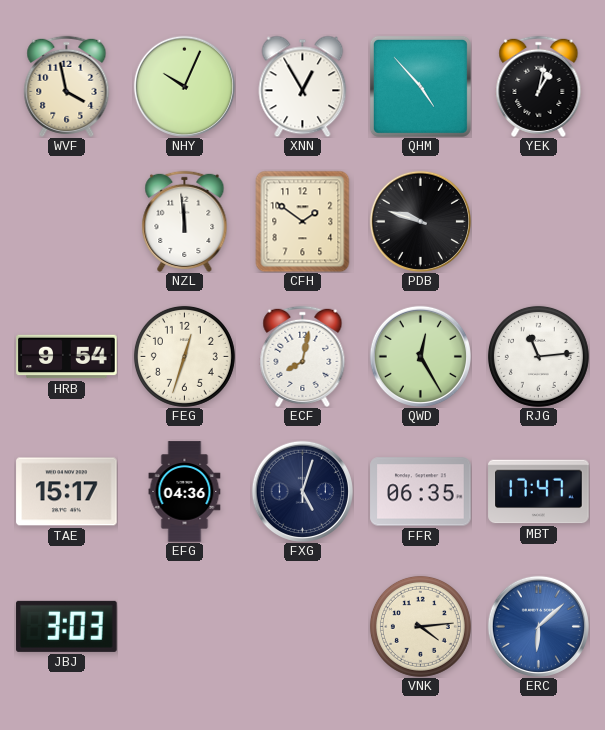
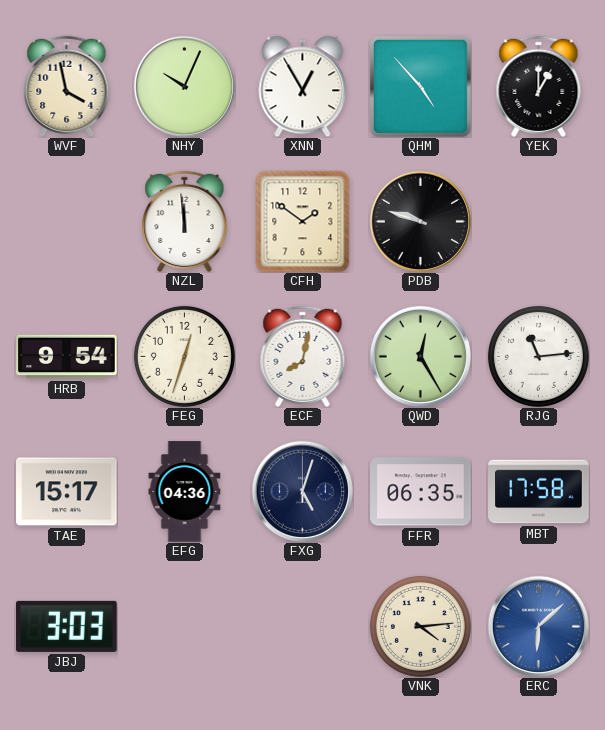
YEK: 1:02 -> 1:00 (539, 86)
MBT: 17:47 -> 17:58 (539, 492)
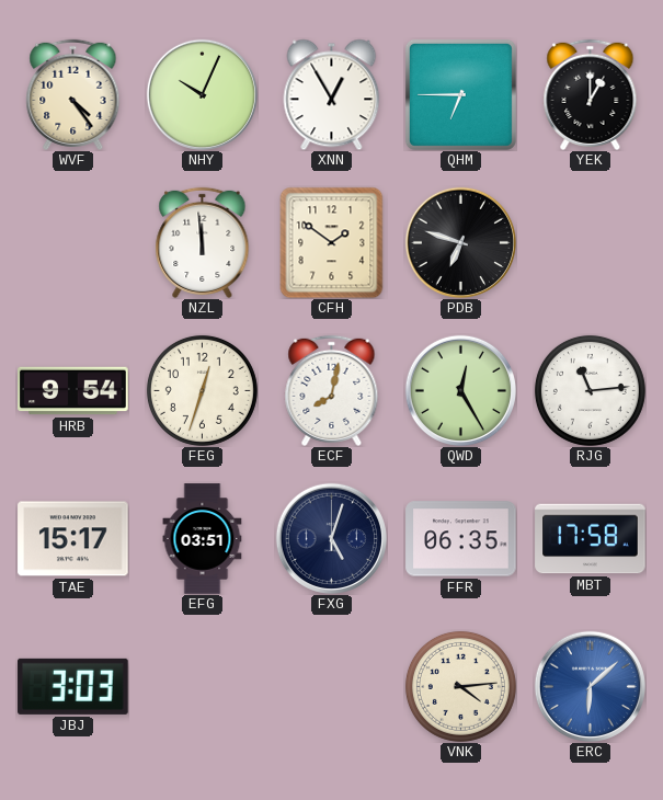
WVF: 3:58 -> 4:24 (73, 94)
QHM: 4:53 -> 6:45 (460, 94)
PDB: 9:48 -> 6:48 (460, 242)
EFG: 04:36 -> 03:51 (203, 539)
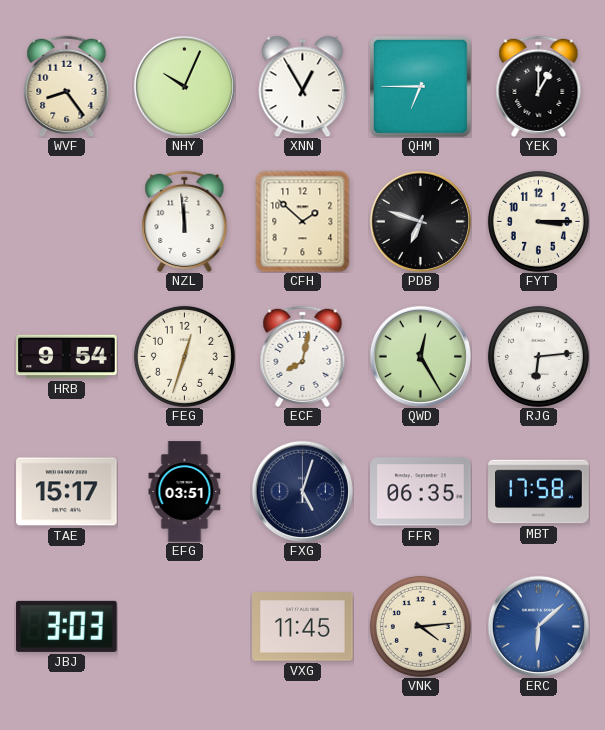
WVF: 4:24 -> 8:24 (67, 86)
CFH: 1:51 -> 1:52 (303, 221)
FYT: none -> 3:15 (538, 221)
RJG: 11:14 -> 6:14 (538, 356)
VXG: none -> 11:45 (303, 627)
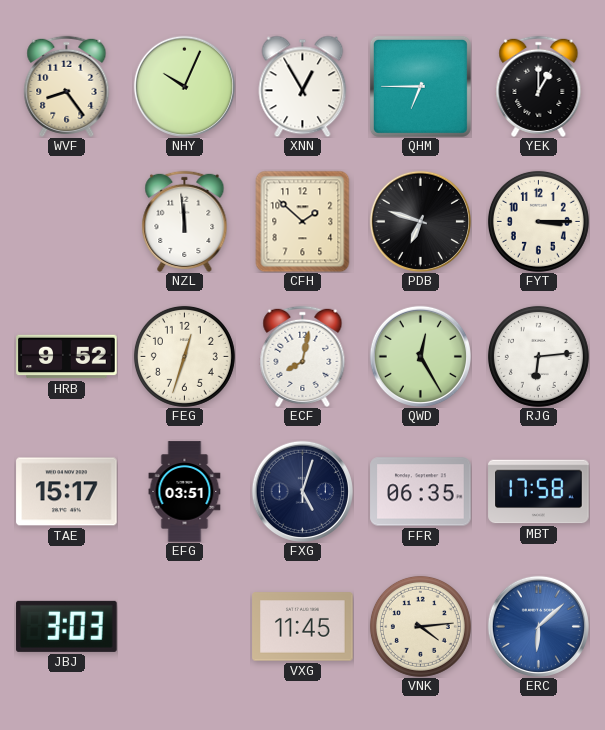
HRB: 9:54 -> 9:52 (67, 357)
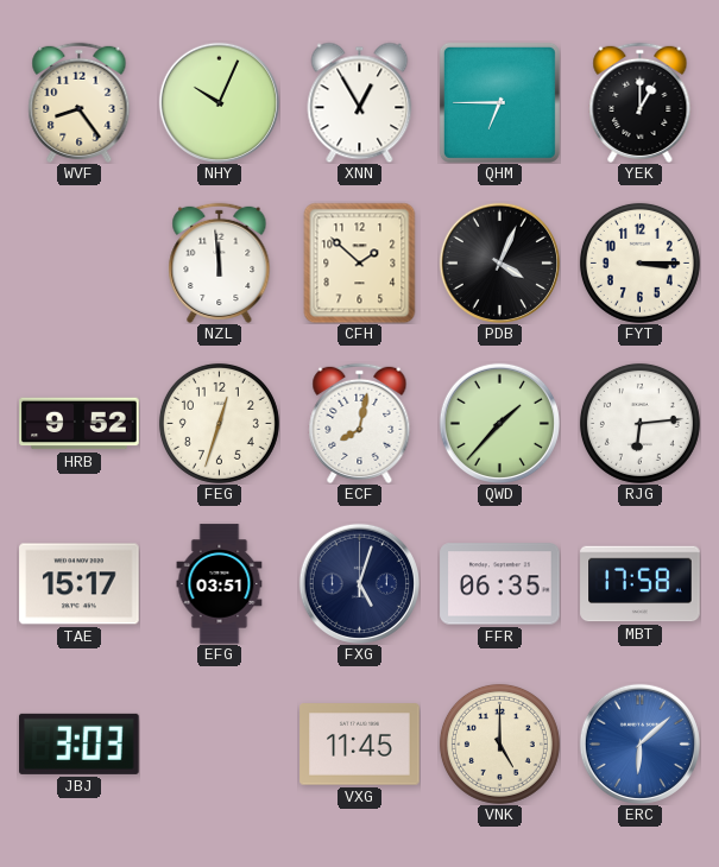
PDB: 6:48 -> 4:04 (499, 262)
QWD: 12:25 -> 1:37 (499, 423)
VNK: 4:14 -> 5:00 (499, 743)
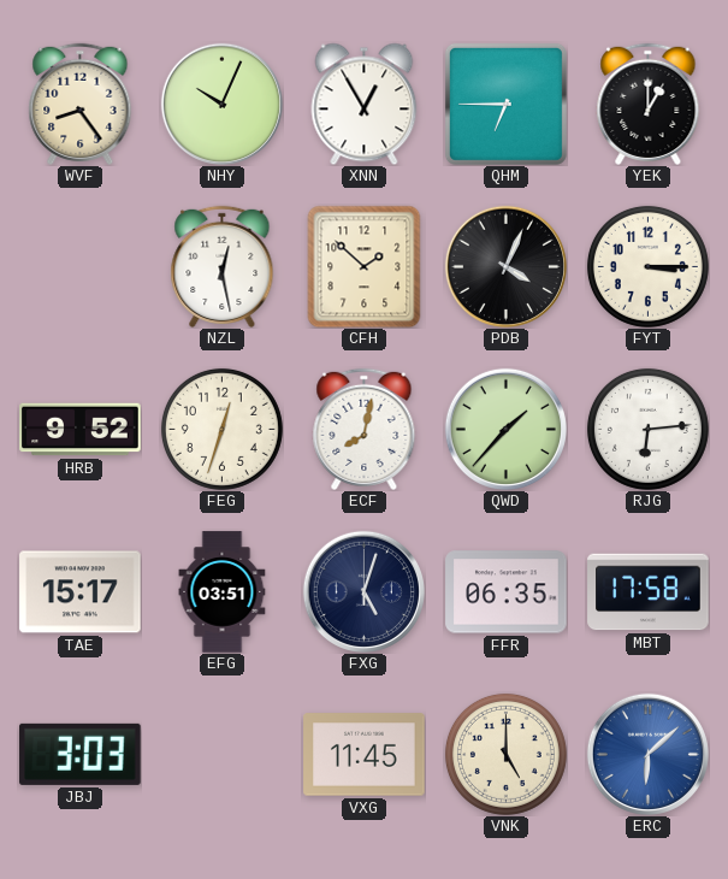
NZL: 11:59 -> 12:28 (223, 266)
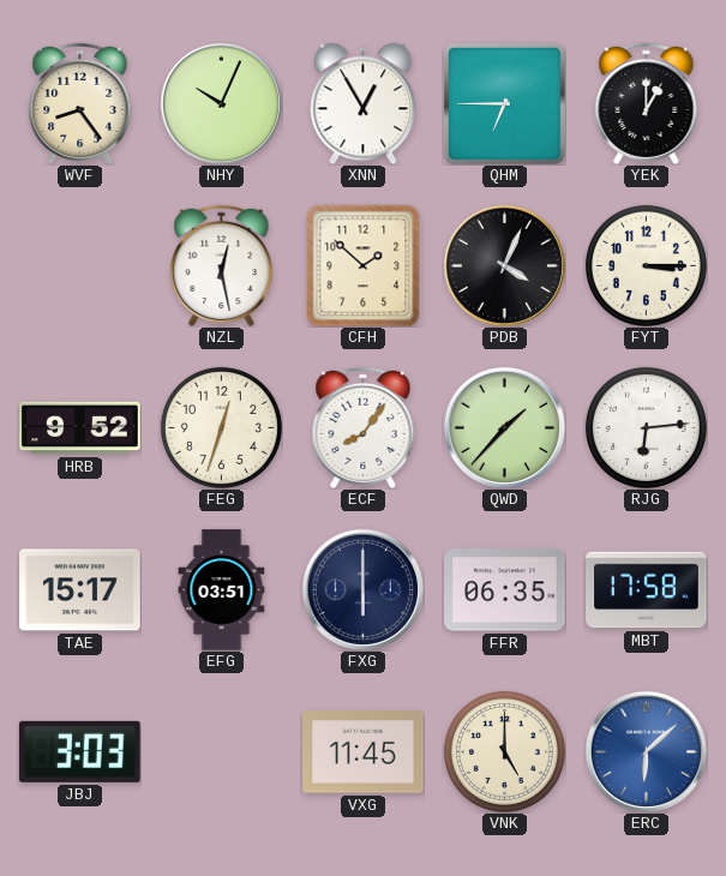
ECF: 8:02 -> 8:06 (364, 427)
FXG: 5:03 -> 6:00 (362, 589)
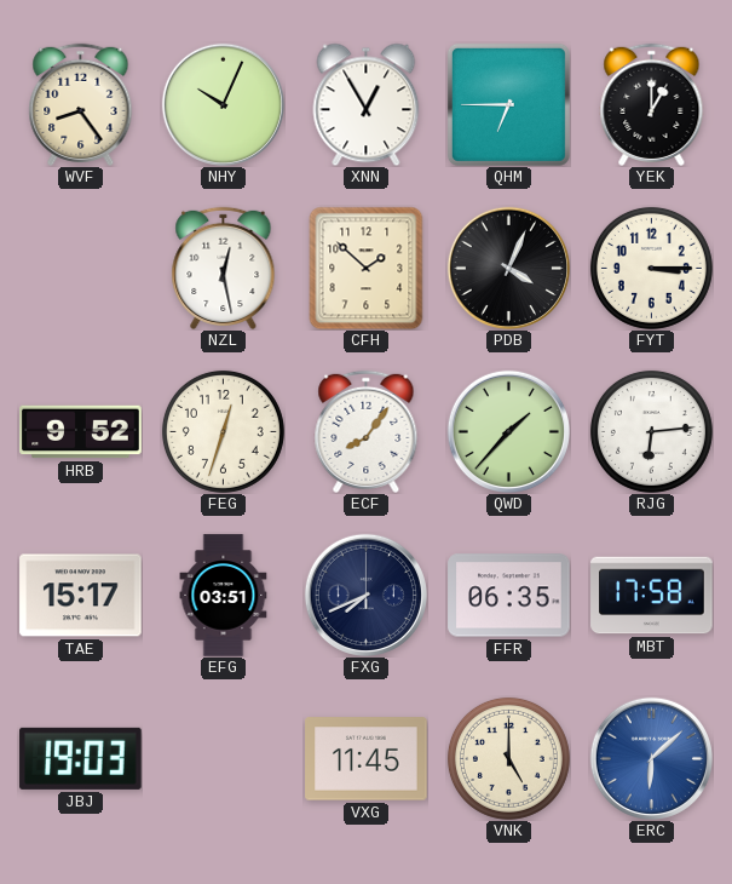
FXG: 6:00 -> 7:41 (365, 595)
JBJ: 3:03 -> 19:03 (81, 758)
